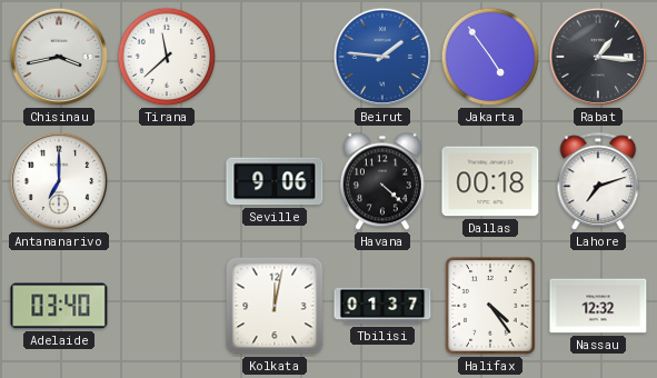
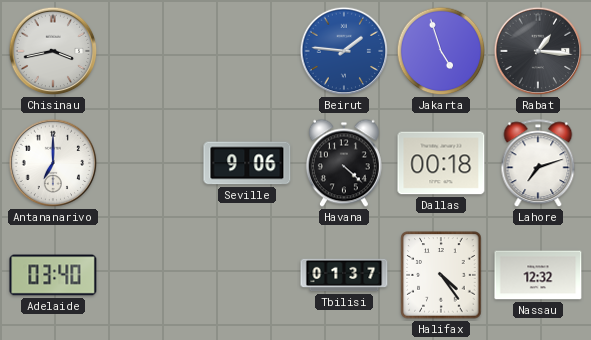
Tirana: 11:38 -> none (167, 57)
Jakarta: 4:54 -> 4:57 (441, 51)
Kolkata: 12:02 -> none (275, 306)
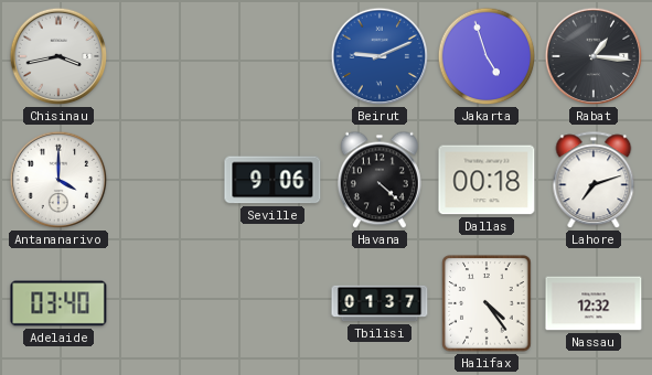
Beirut: 1:46 -> 9:11 (380, 56)
Antananarivo: 7:00 -> 4:00 (58, 180)
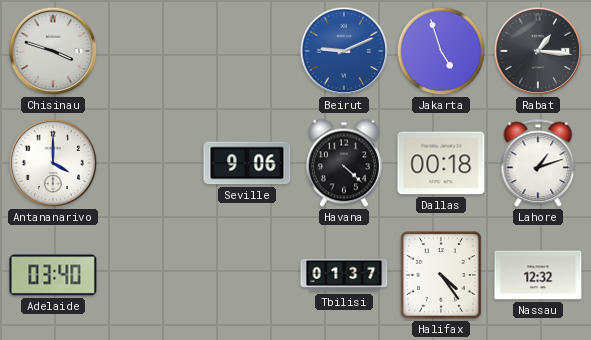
Chisinau: 3:43 -> 3:48 (53, 51)
Lahore: 7:12 -> 1:12 (538, 164)
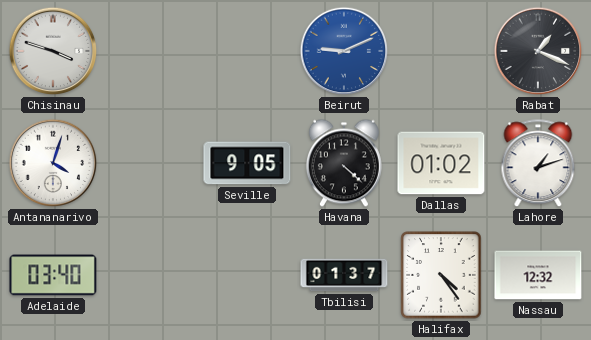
Jakarta: 4:57 -> none (441, 51)
Rabat: 1:16 -> 1:19 (538, 51)
Antananarivo: 4:00 -> 4:03 (53, 163)
Seville: 9:06 -> 9:05 (247, 163)
Dallas: 00:18 -> 01:02 (441, 163)
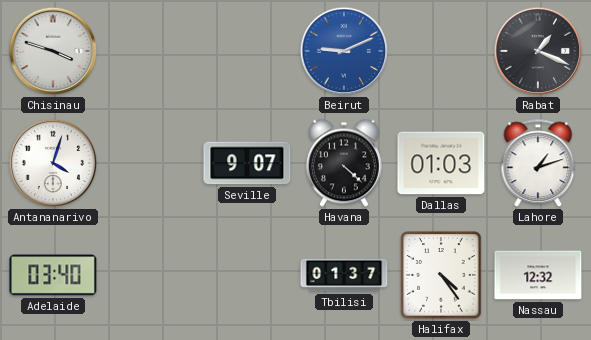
Seville: 9:05 -> 9:07 (247, 163)
Dallas: 01:02 -> 01:03 (441, 163)
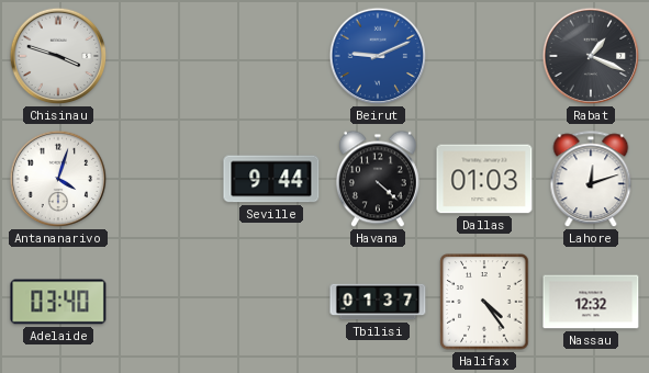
Seville: 9:07 -> 9:44 (271, 179)
Lahore: 1:12 -> 12:12 (591, 180)
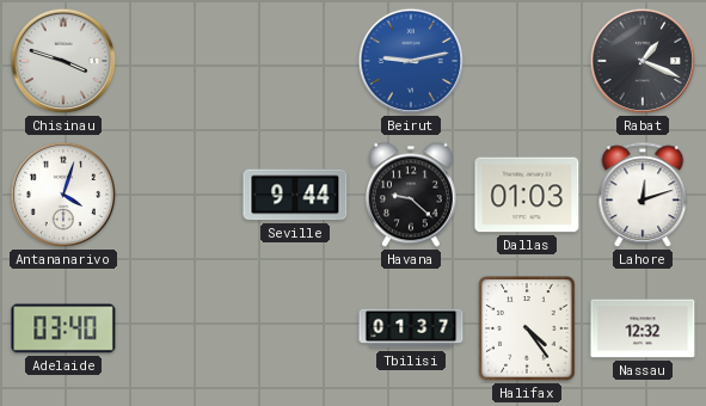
Beirut: 9:11 -> 9:13 (411, 61)
Havana: 4:22 -> 9:22 (411, 195)
